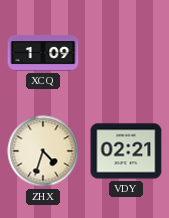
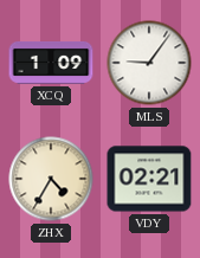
MLS: none -> 9:06 (149, 63)
ZHX: 4:33 -> 4:35 (51, 179)
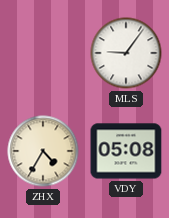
XCQ: 1:09 -> none (51, 64)
VDY: 02:21 -> 05:08 (126, 151)
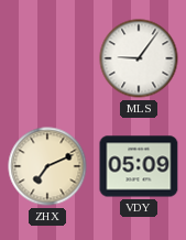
ZHX: 4:35 -> 7:11 (47, 166)
VDY: 05:08 -> 05:09 (139, 166)
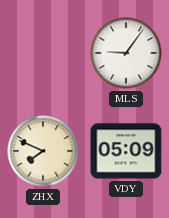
ZHX: 7:11 -> 7:49 (43, 151)
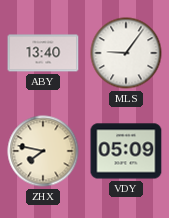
ABY: none -> 13:40 (43, 53)
ZHX: 7:49 -> 7:47 (43, 151)
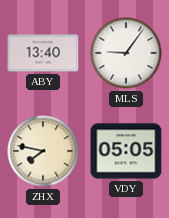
VDY: 05:09 -> 05:05 (126, 151)
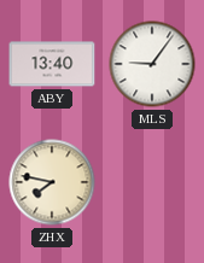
VDY: 05:05 -> none (126, 151)
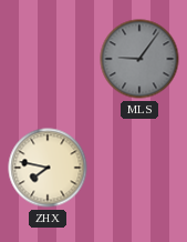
ABY: 13:40 -> none (52, 64)
MLS dial: white -> grey (139, 59)
